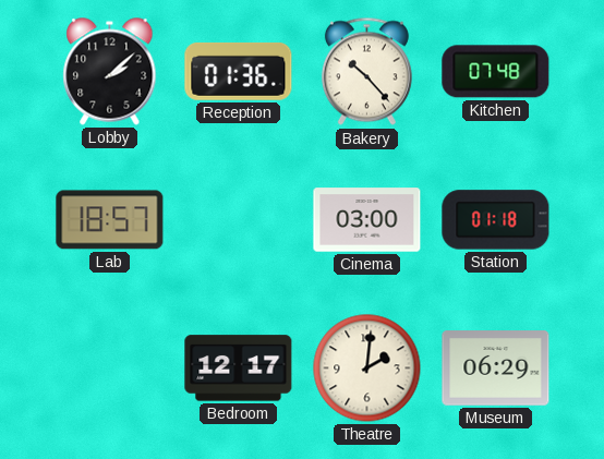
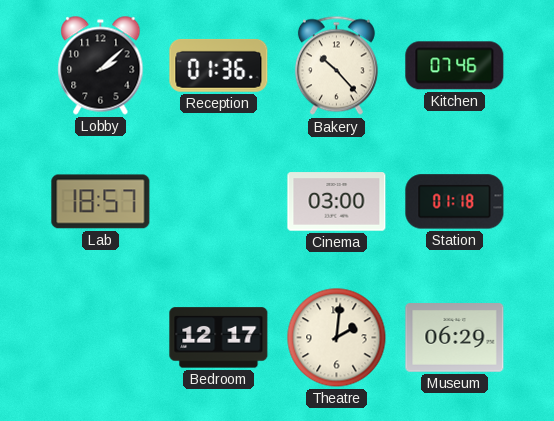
Kitchen: 07:48 -> 07:46 (455, 66)
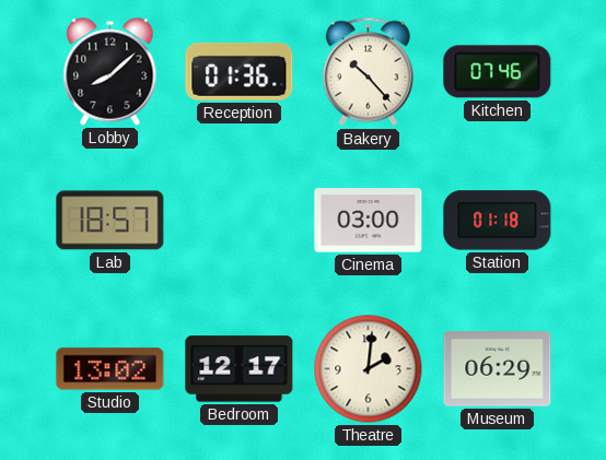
Lobby: 2:08 -> 8:08 (110, 72)
Studio: none -> 13:02 (110, 369)
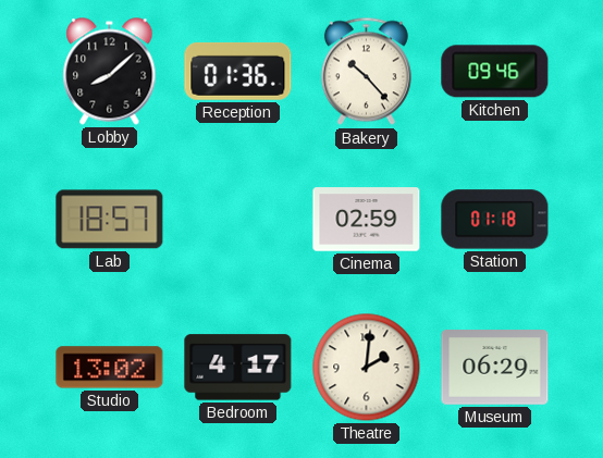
Kitchen: 07:46 -> 09:46 (495, 72)
Cinema: 03:00 -> 02:59 (367, 220)
Bedroom: 12:17 -> 4:17 (238, 368)
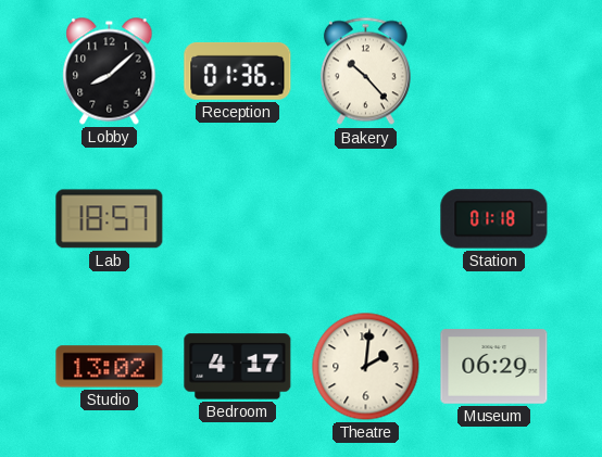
Kitchen: 09:46 -> none (495, 72)
Cinema: 02:59 -> none (367, 220)
